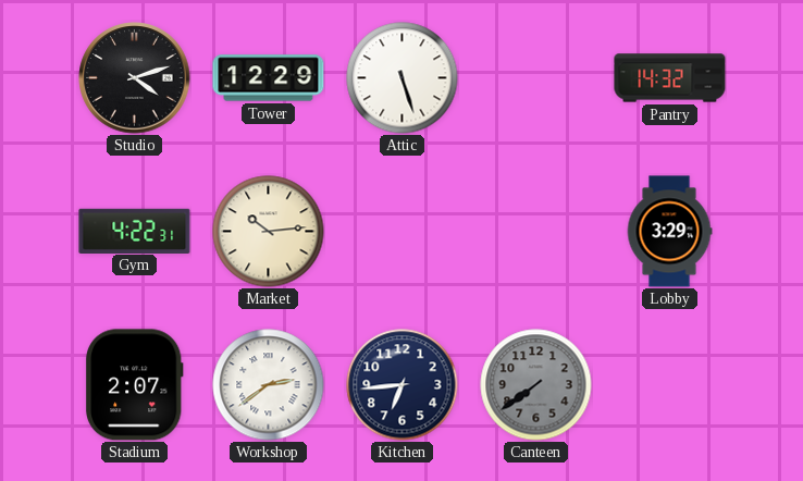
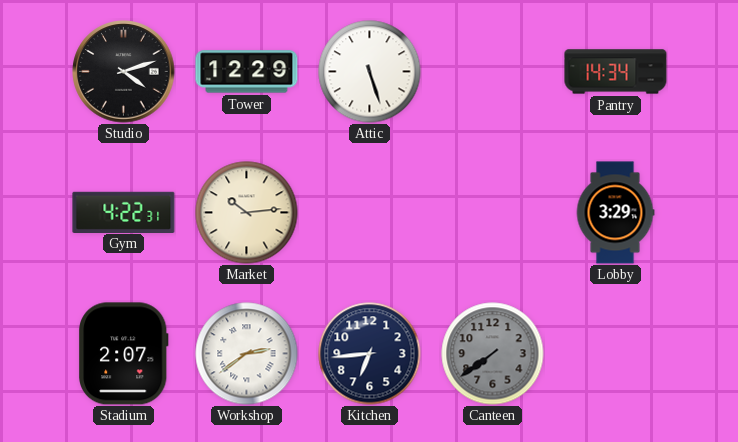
Pantry: 14:32 -> 14:34 (616, 72)
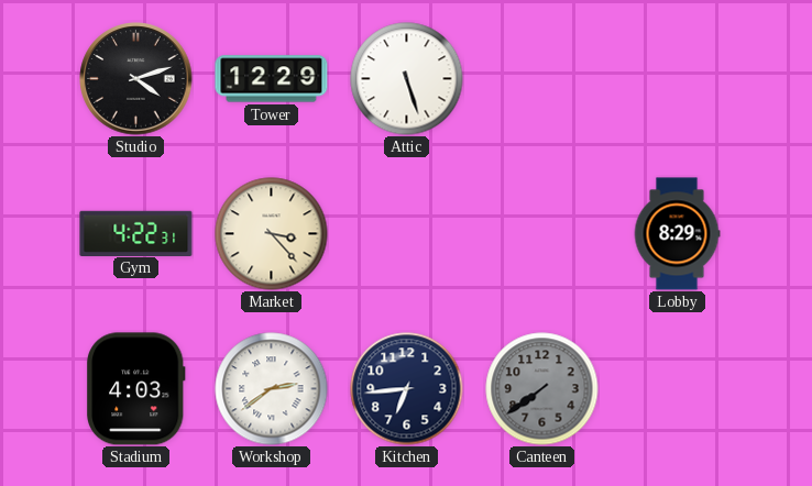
Pantry: 14:34 -> none (616, 72)
Market: 10:14 -> 3:23 (272, 234)
Lobby: 3:29 -> 8:29 (677, 234)
Stadium: 2:07 -> 4:03 (136, 389)
